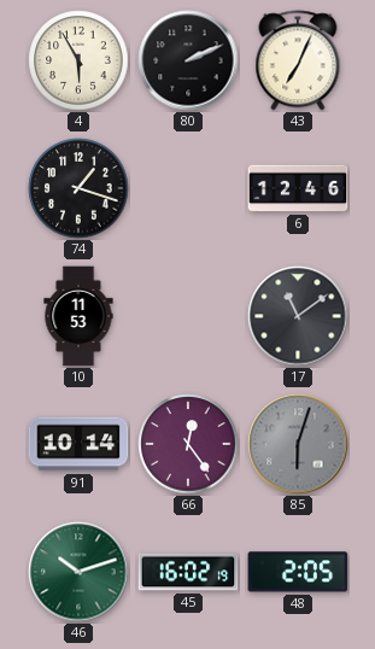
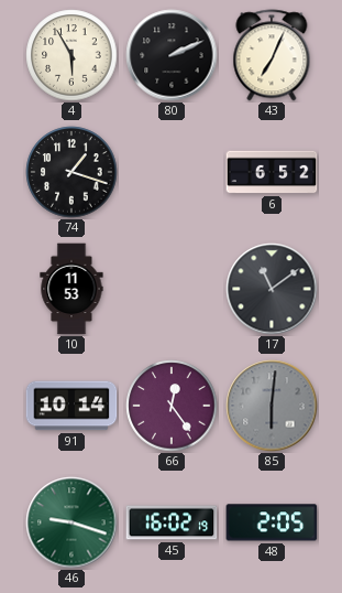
6: 12:46 -> 6:52 (272, 172)
85: 6:03 -> 6:01 (272, 406)
46: 10:12 -> 9:18 (71, 522)
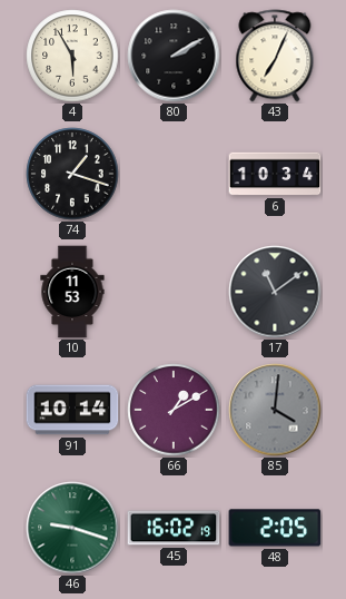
80: 2:11 -> 2:10 (174, 56)
6: 6:52 -> 10:34 (275, 174)
66: 12:24 -> 1:10 (174, 410)
85: 6:01 -> 4:01 (275, 410)
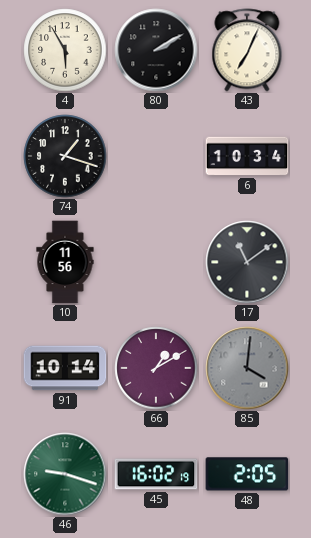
10: 11:53 -> 11:56 (65, 262)
